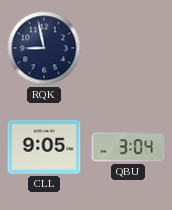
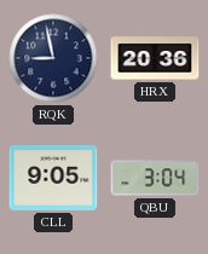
HRX: none -> 20:36 (155, 58)
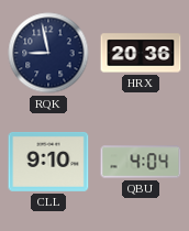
CLL: 9:05 -> 9:10 (48, 162)
QBU: 3:04 -> 4:04 (141, 162)
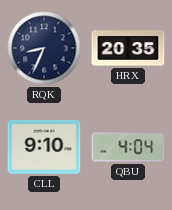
RQK: 8:58 -> 8:34 (44, 48)
HRX: 20:36 -> 20:35 (128, 48)
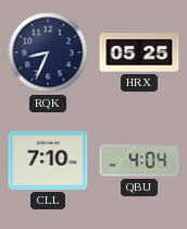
HRX: 20:35 -> 05:25 (139, 52)
CLL: 9:10 -> 7:10 (48, 160)
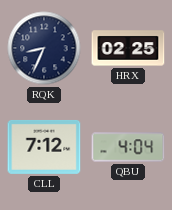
HRX: 05:25 -> 02:25 (128, 48)
CLL: 7:10 -> 7:12 (44, 147)
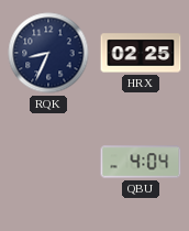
CLL: 7:12 -> none (44, 147)
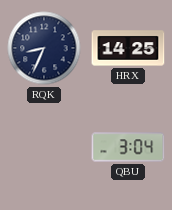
HRX: 02:25 -> 14:25 (128, 48)
QBU: 4:04 -> 3:04 (128, 147)
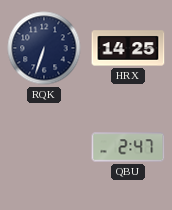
RQK: 8:34 -> 6:33 (44, 48)
QBU: 3:04 -> 2:47 (128, 147)
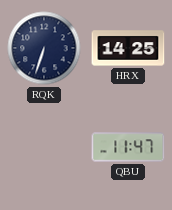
QBU: 2:47 -> 11:47 (128, 147)
